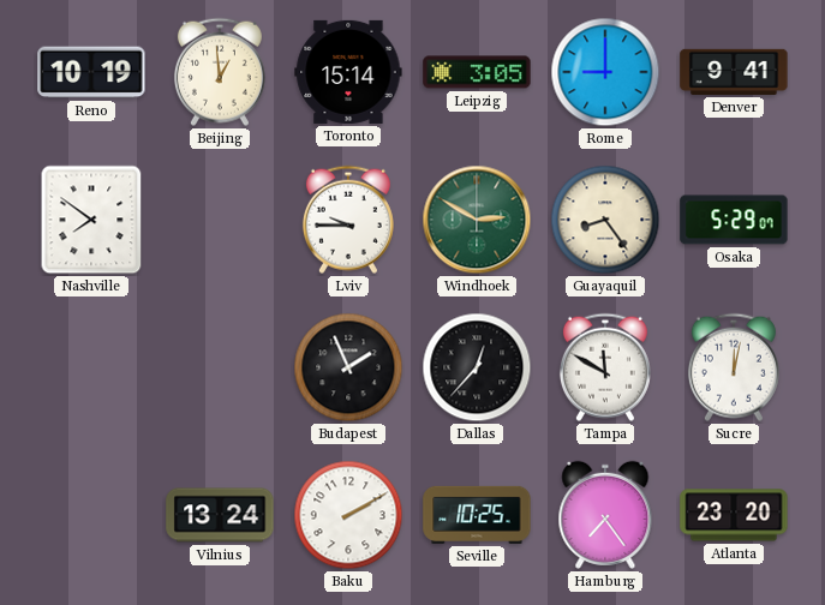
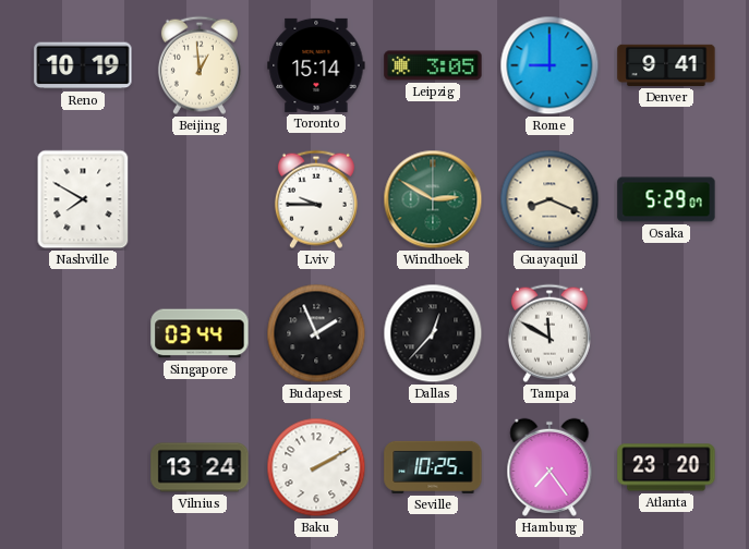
Nashville: 7:51 -> 7:50 (83, 199)
Guayaquil: 8:24 -> 8:19 (549, 199)
Singapore: none -> 03:44 (200, 333)
Sucre: 12:02 -> none (734, 367)
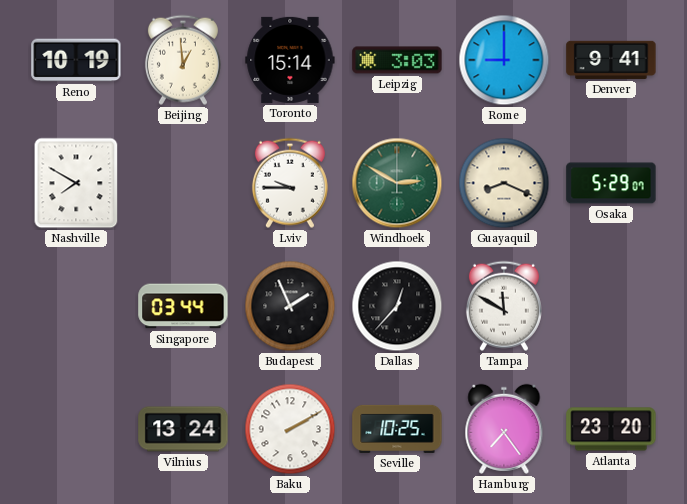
Leipzig: 3:05 -> 3:03 (397, 60)
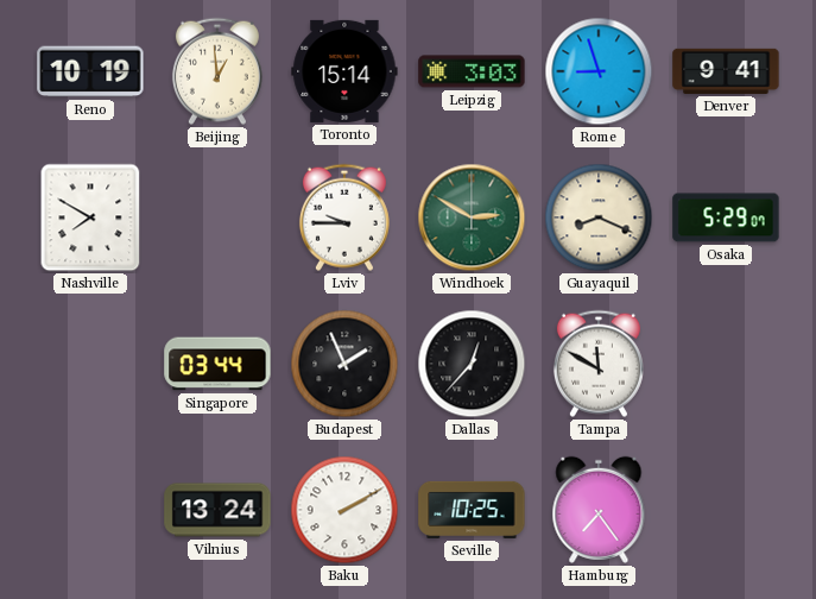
Rome: 9:00 -> 8:57 (599, 71)
Atlanta: 23:20 -> none (611, 429)
